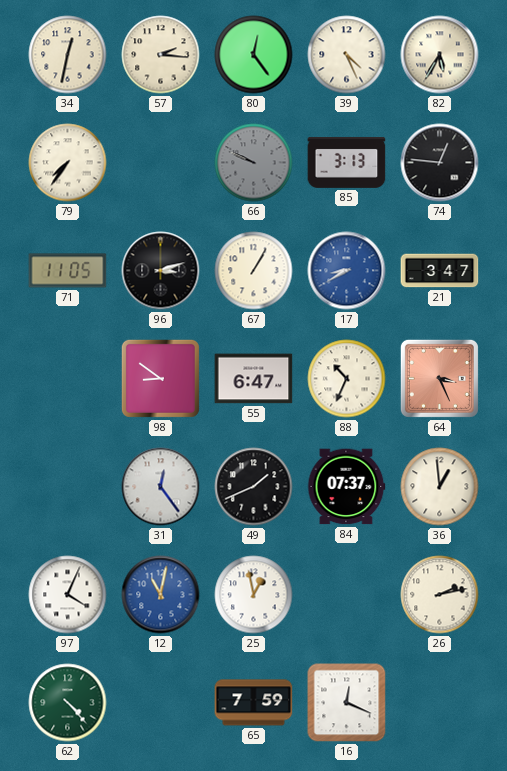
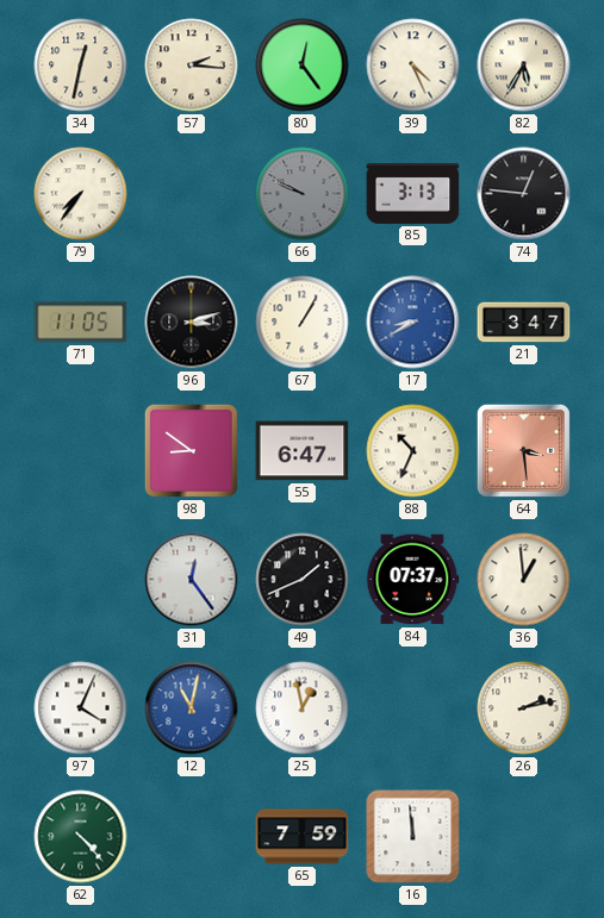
64: 3:26 -> 3:29 (523, 450)
16: 12:19 -> 11:59 (413, 837)
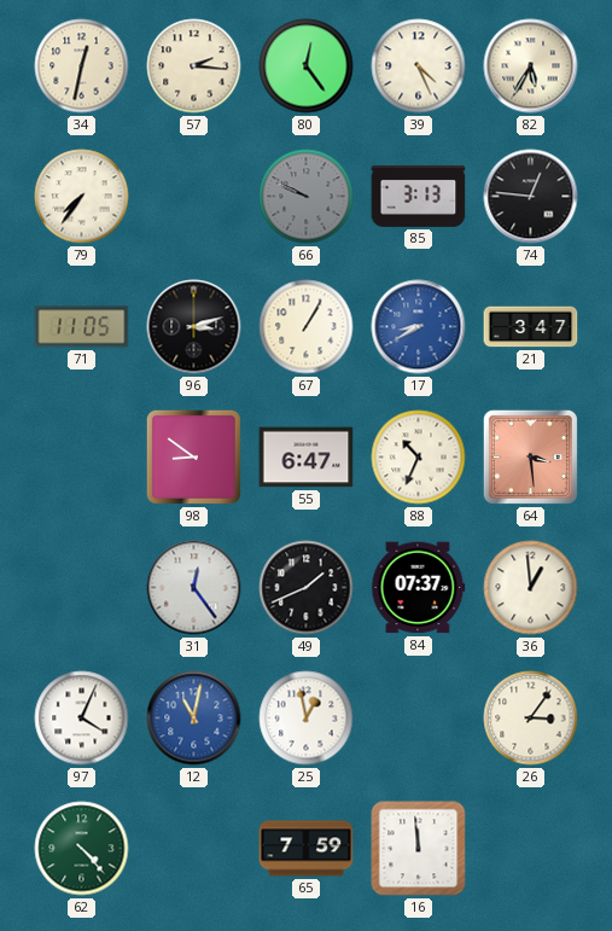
26: 2:13 -> 3:06 (531, 718)
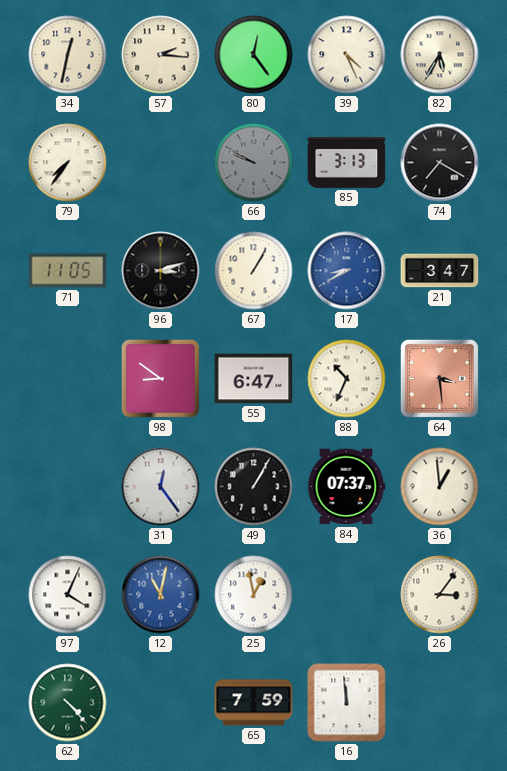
74: 12:46 -> 7:20 (440, 163)
49: 1:41 -> 1:05 (254, 487)
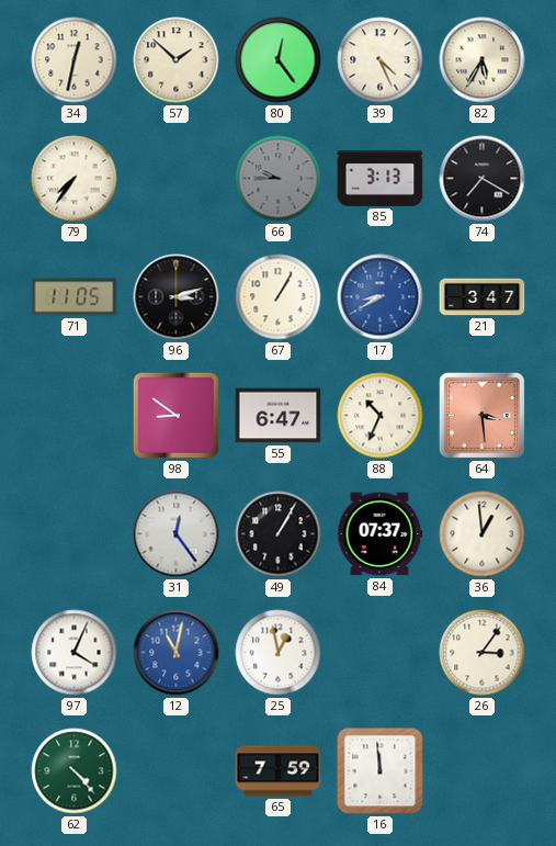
57: 2:16 -> 1:52 (177, 60)
66: 9:49 -> 9:45 (279, 179)
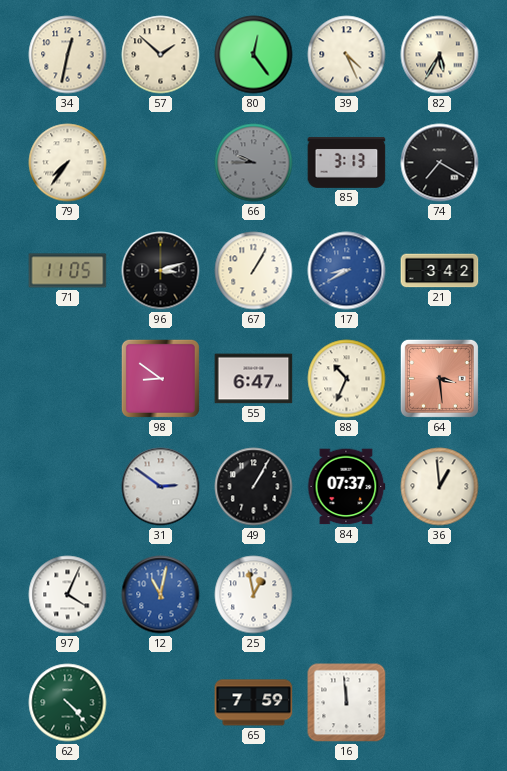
21: 3:47 -> 3:42 (440, 271)
31: 12:24 -> 2:51 (161, 487)
26: 3:06 -> none (483, 653)
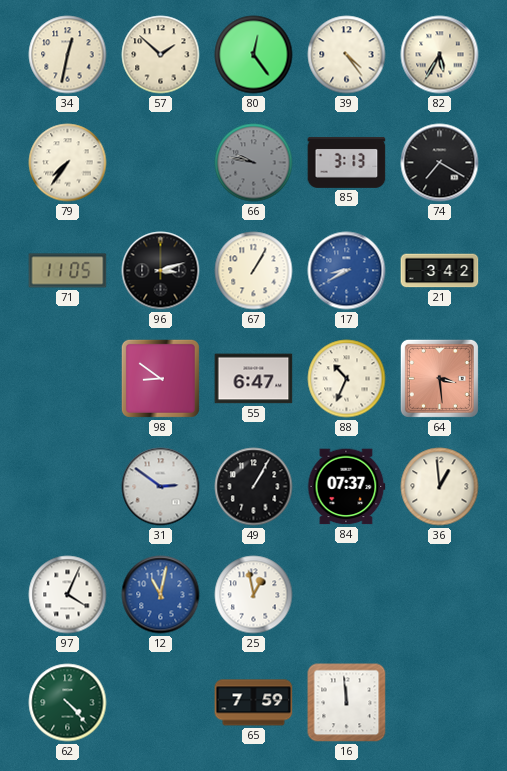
39: 4:26 -> 4:24 (347, 55)
66: 9:45 -> 9:47 (254, 163)
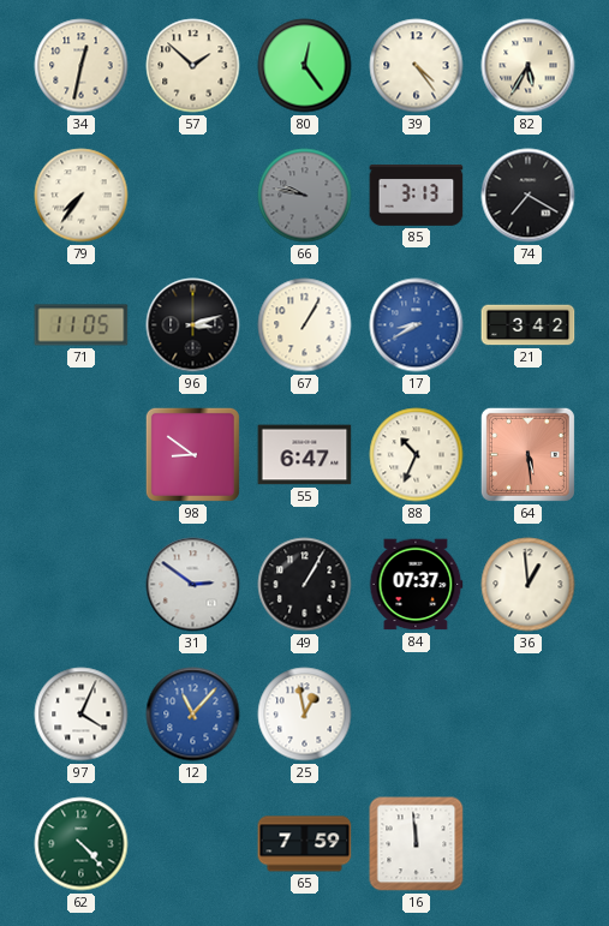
64: 3:29 -> 5:29 (527, 454)
12: 11:02 -> 11:07 (193, 715)
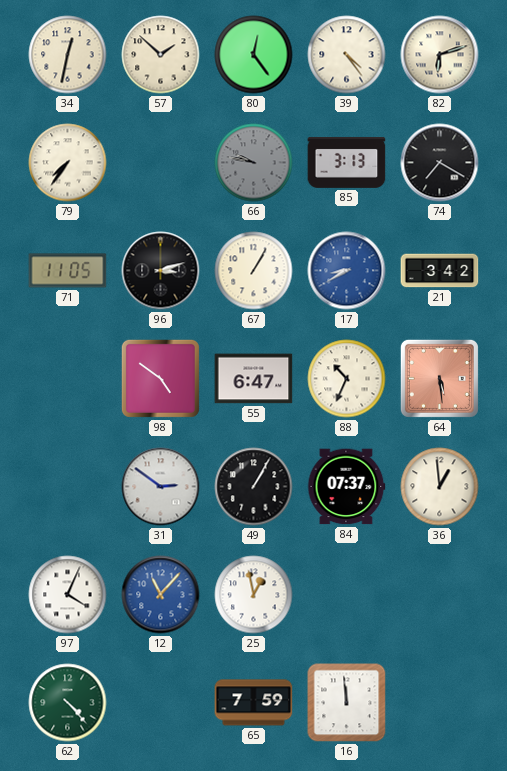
82: 5:35 -> 6:12 (440, 55)
98: 8:51 -> 4:51 (160, 378)
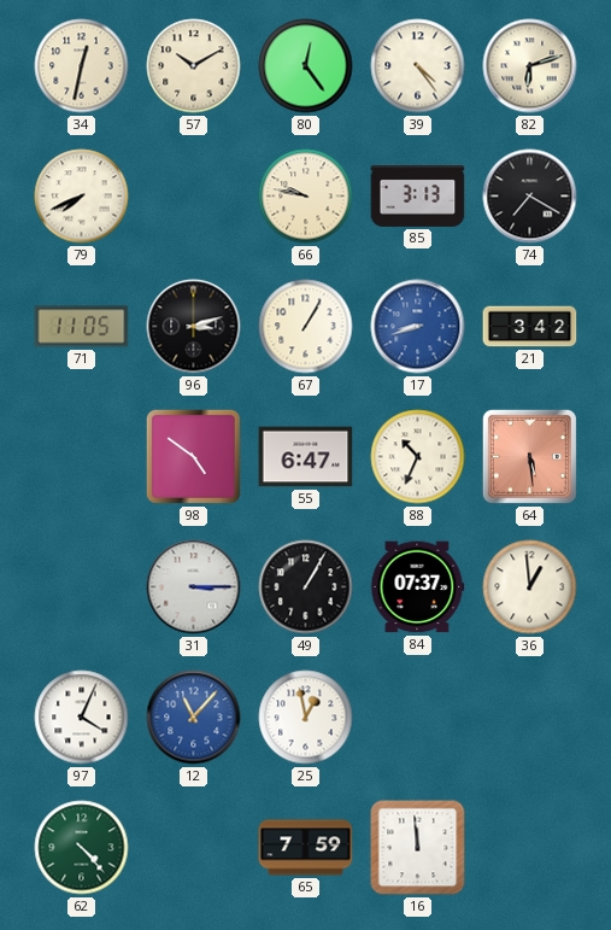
57: 1:52 -> 10:10 (194, 66)
79: 7:36 -> 7:41 (82, 197)
66 dial: grey -> cream (306, 197)
17: 8:40 -> 8:42 (418, 327)
31: 2:51 -> 3:15 (194, 587)
